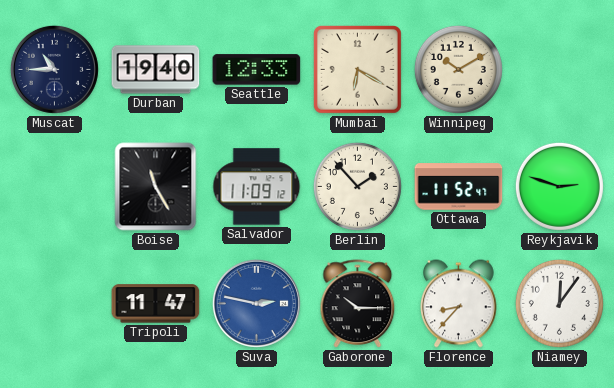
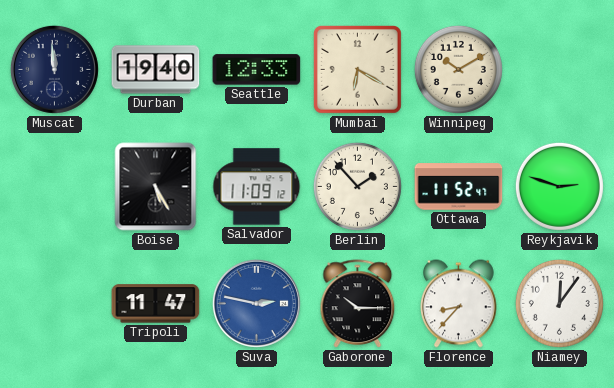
Muscat: 10:45 -> 11:59 (54, 69)
Boise: 11:25 -> 5:25 (156, 187)
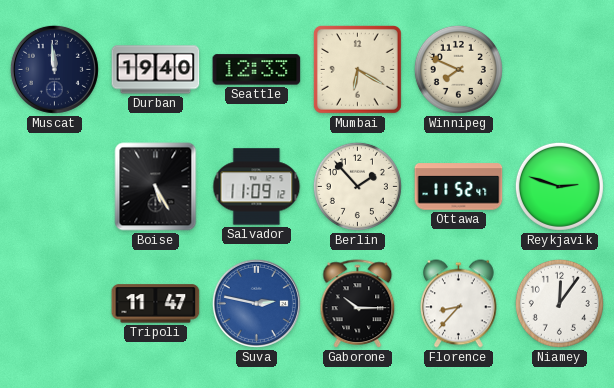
Winnipeg: 10:10 -> 7:49 (458, 69)
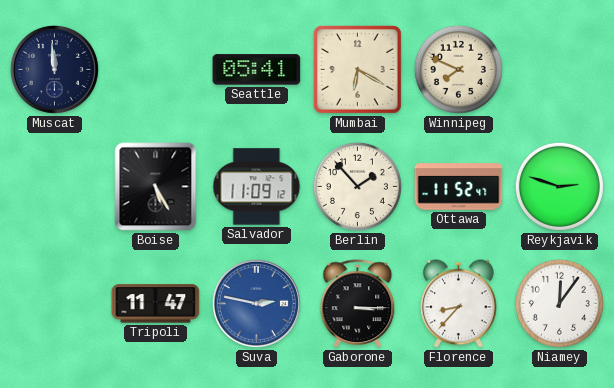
Durban: 19:40 -> none (156, 70)
Seattle: 12:33 -> 05:41 (257, 70)
Gaborone: 10:15 -> 3:15 (358, 304)
